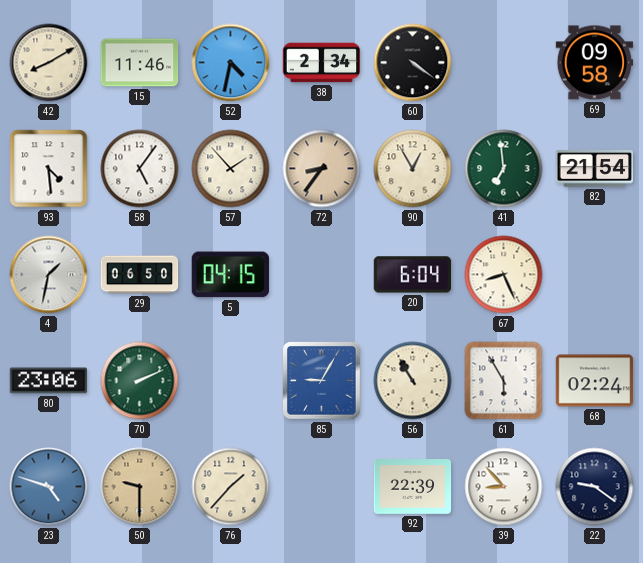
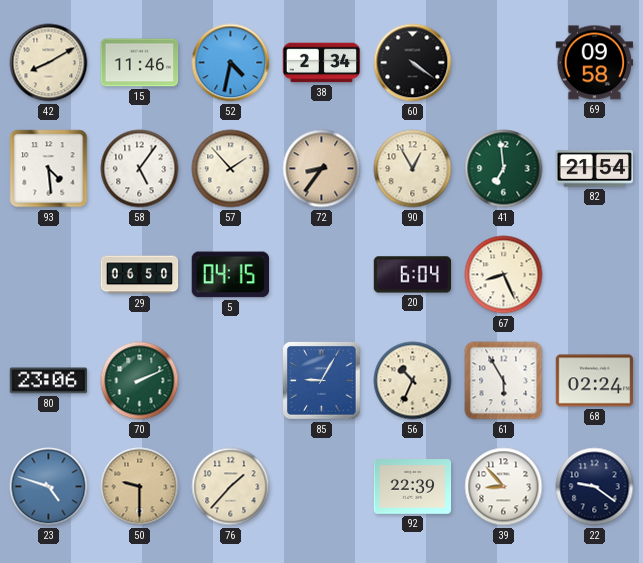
4: 1:32 -> none (49, 275)
56: 10:55 -> 10:34 (413, 381)
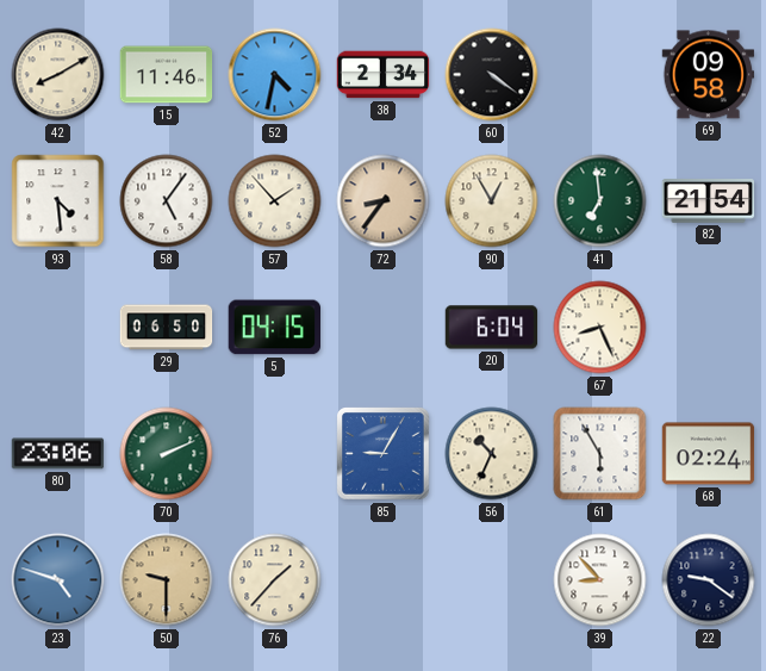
92: 22:39 -> none (413, 487)
